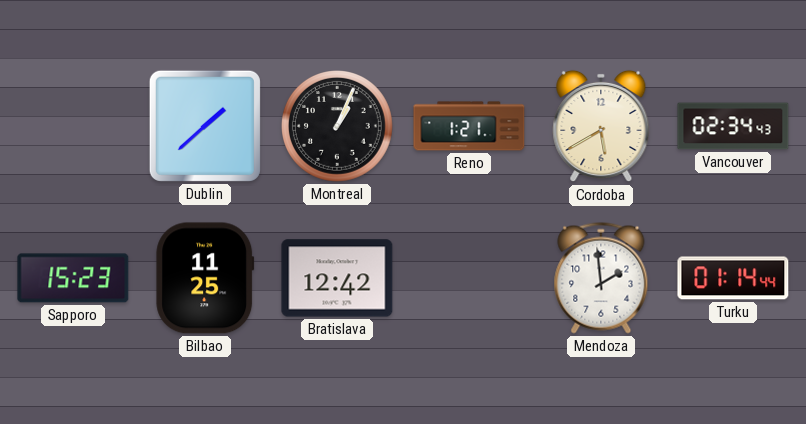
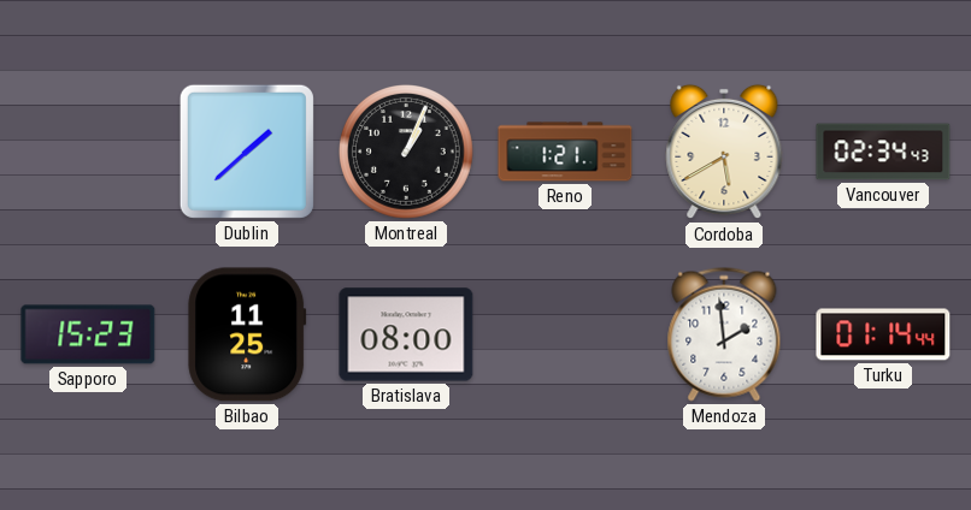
Bratislava: 12:42 -> 08:00 (406, 334)
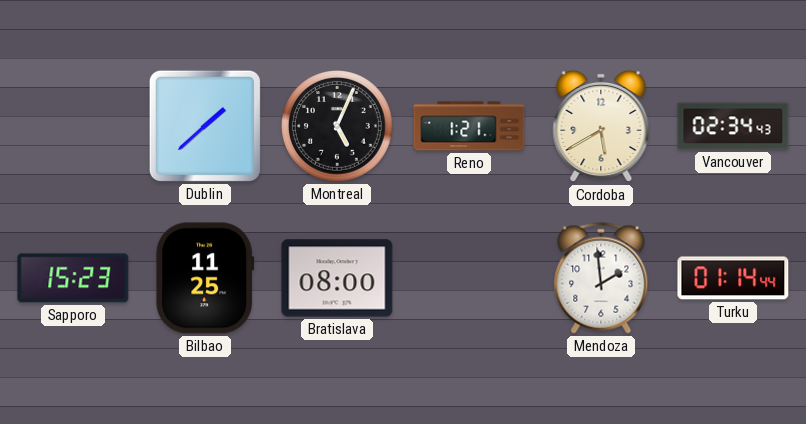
Montreal: 1:04 -> 5:04 (338, 127)
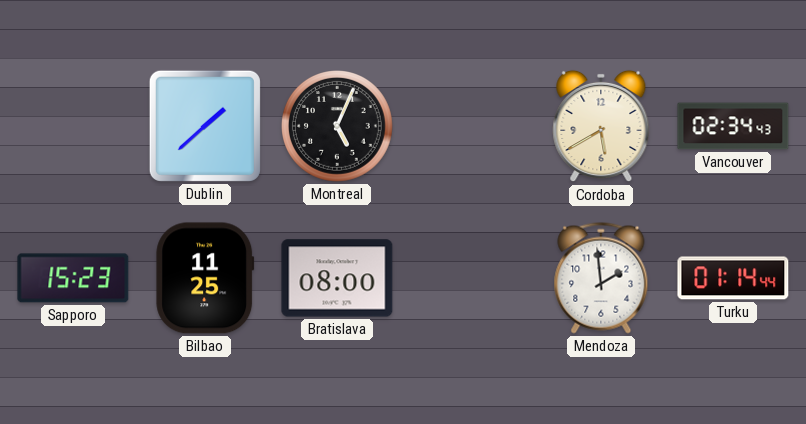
Reno: 1:21 -> none (469, 126)
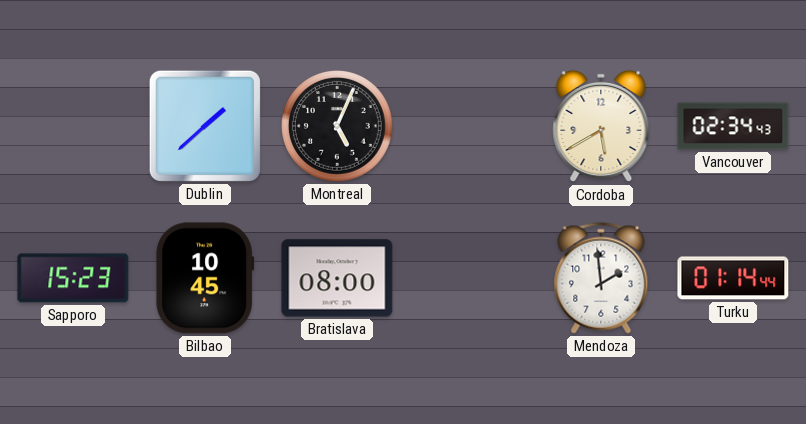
Bilbao: 11:25 -> 10:45 (205, 278)
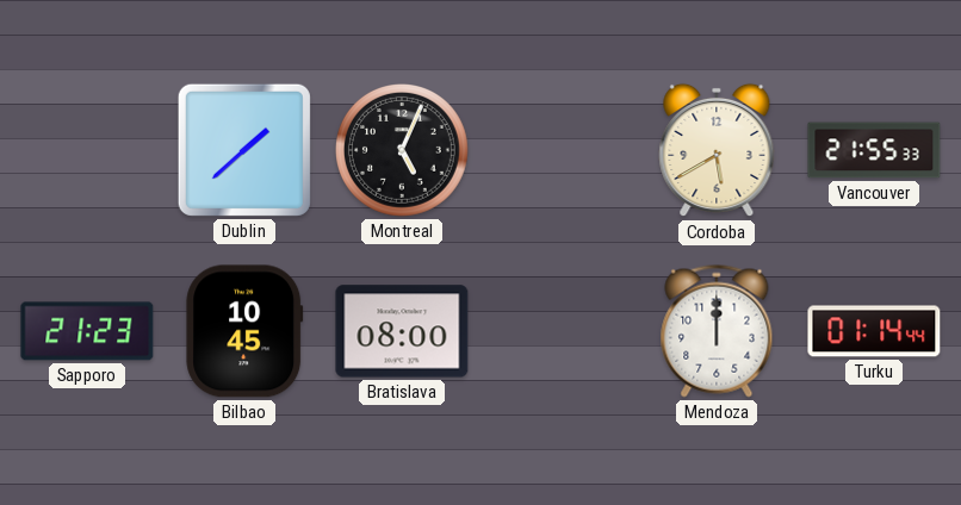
Vancouver: 02:34 -> 21:55 (874, 150)
Sapporo: 15:23 -> 21:23 (87, 331)
Mendoza: 1:59 -> 12:00 (717, 331)
